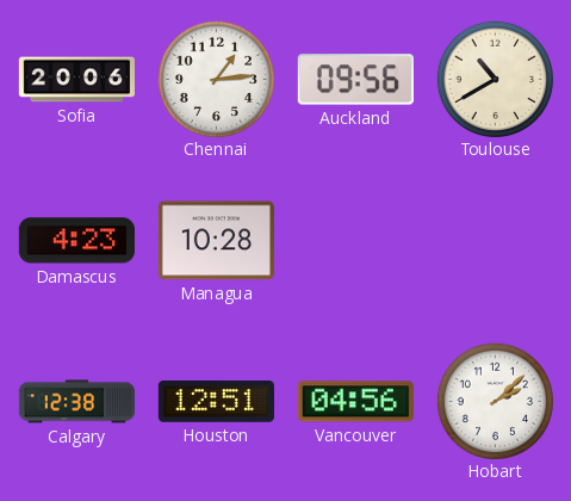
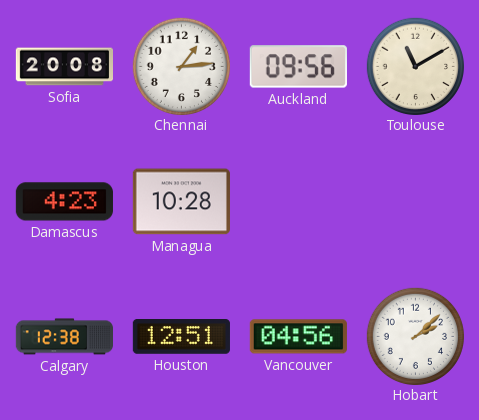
Sofia: 20:06 -> 20:08 (64, 67)
Toulouse: 10:40 -> 11:10 (415, 66)
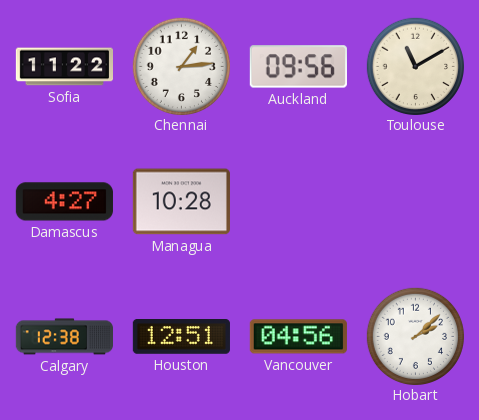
Sofia: 20:08 -> 11:22 (64, 67)
Damascus: 4:23 -> 4:27 (64, 202)
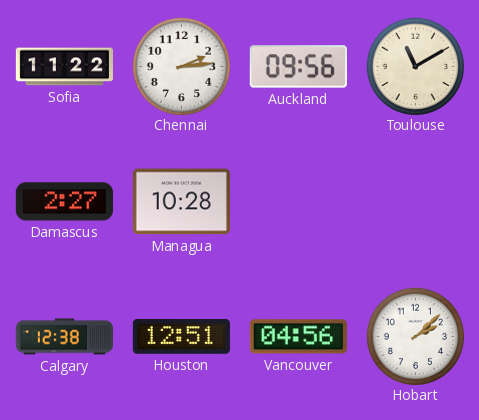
Chennai: 1:14 -> 2:14 (181, 66)
Damascus: 4:27 -> 2:27 (64, 202)
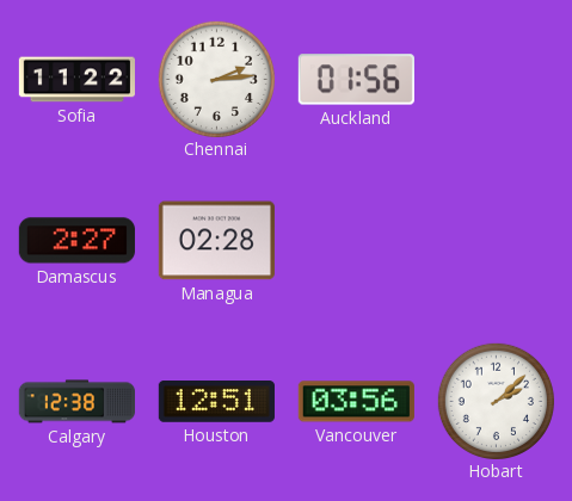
Auckland: 09:56 -> 01:56 (356, 80)
Toulouse: 11:10 -> none (415, 66)
Managua: 10:28 -> 02:28 (216, 241)
Vancouver: 04:56 -> 03:56 (356, 402)
